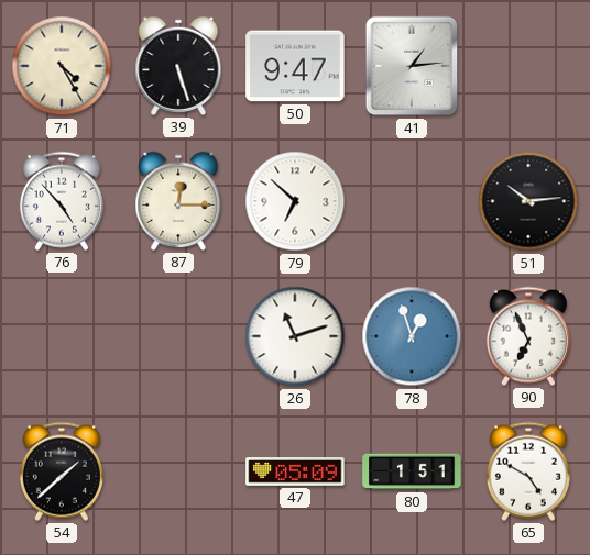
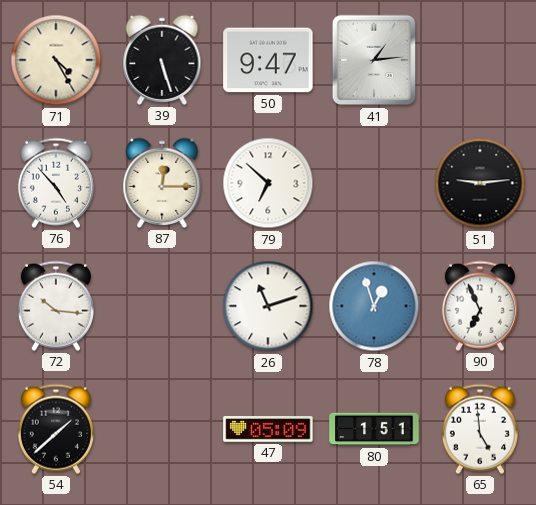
51: 10:14 -> 9:14 (480, 183)
72: none -> 10:16 (56, 306)
65: 4:50 -> 4:59 (480, 429)
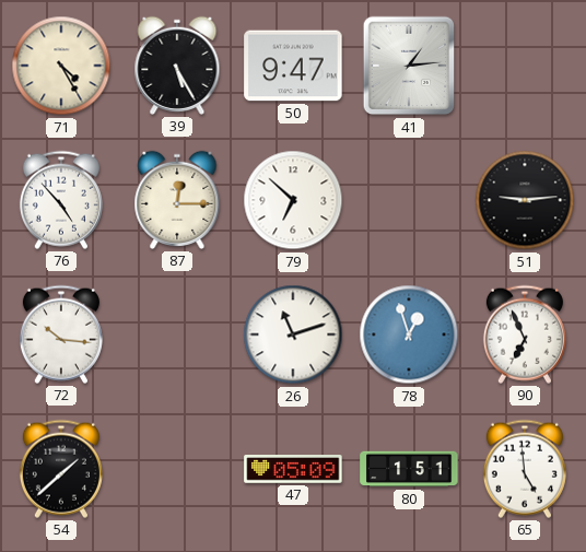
39: 5:27 -> 5:25 (177, 66)
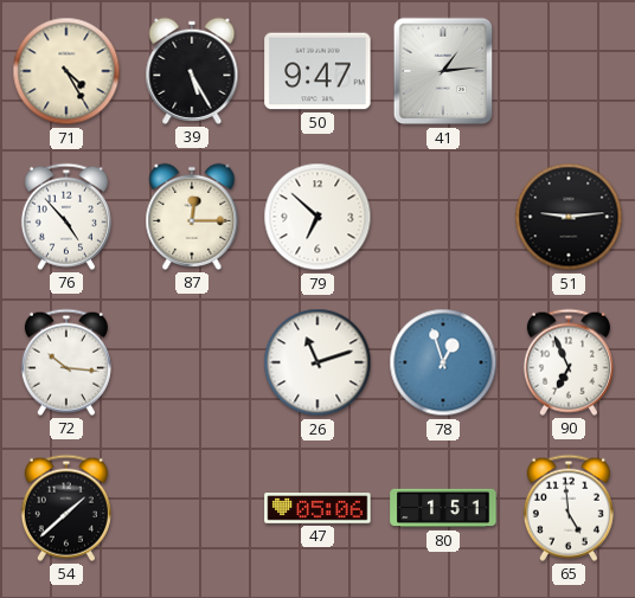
47: 05:09 -> 05:06 (317, 508)
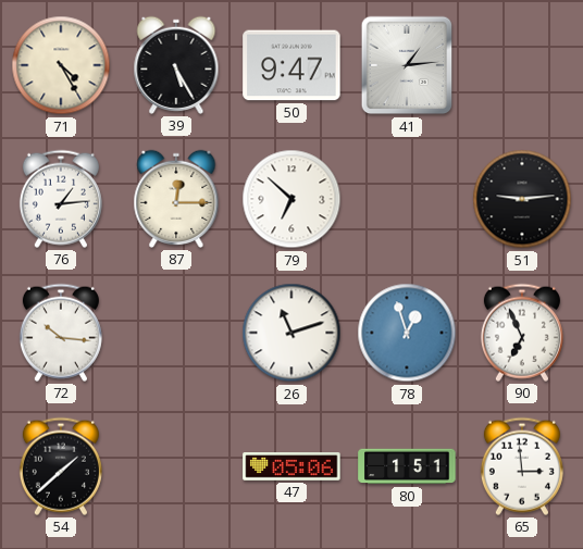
76: 4:53 -> 1:14 (61, 199)
65: 4:59 -> 2:59 (522, 466)
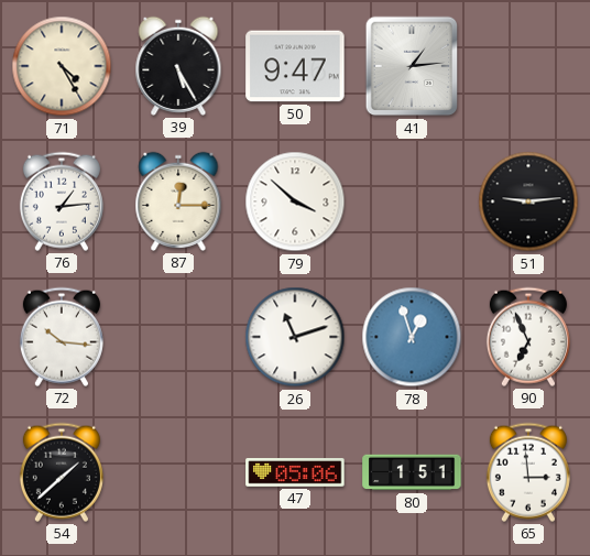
79: 6:52 -> 3:52 (295, 201)
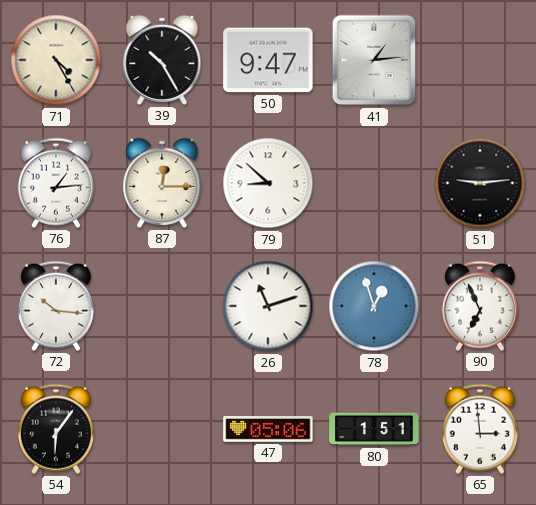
39: 5:25 -> 10:25 (162, 60)
79: 3:52 -> 8:52 (268, 183)
54: 1:38 -> 6:06 (56, 429)
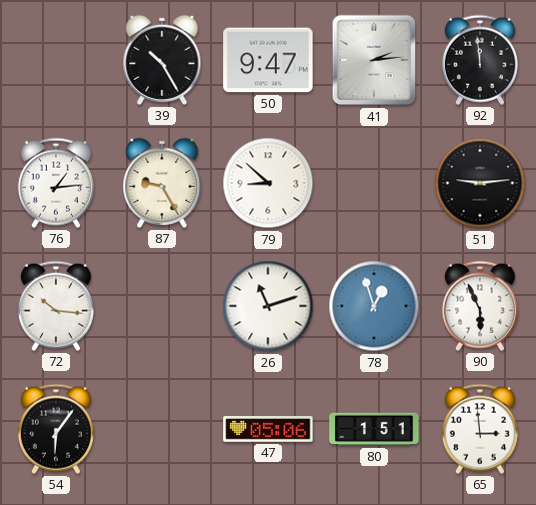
71: 4:25 -> none (56, 60)
41: 1:14 -> 2:14 (374, 60)
92: none -> 11:59 (480, 60)
87: 12:15 -> 9:25 (162, 183)
90: 6:56 -> 5:56 (480, 306)
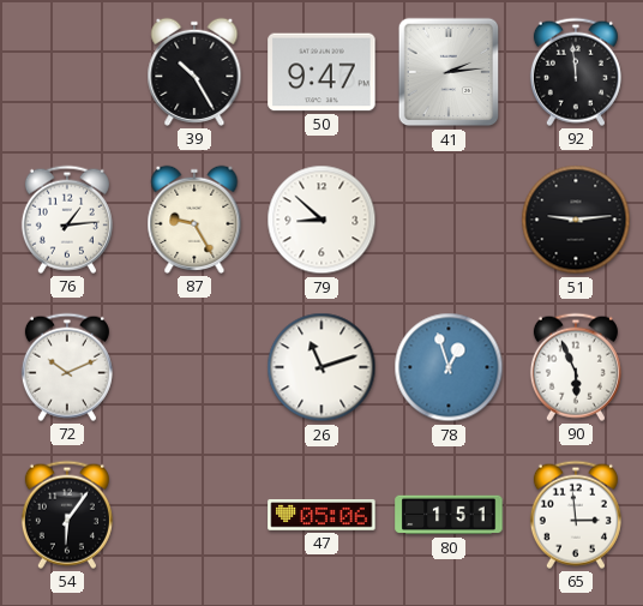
72: 10:16 -> 10:11 (67, 367)
